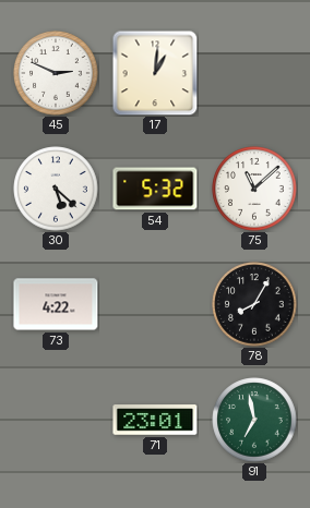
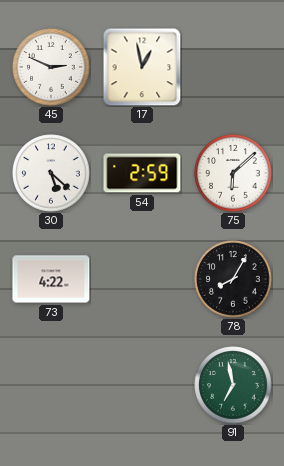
17: 1:01 -> 12:58 (142, 67)
54: 5:32 -> 2:59 (142, 173)
75: 11:08 -> 6:08 (233, 173)
71: 23:01 -> none (155, 420)
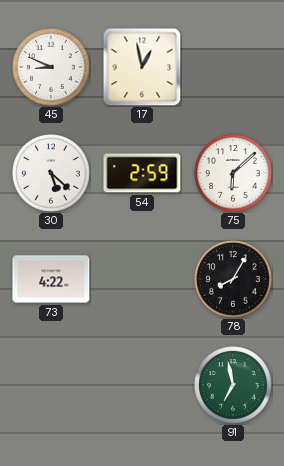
45: 2:49 -> 8:49 (51, 67)
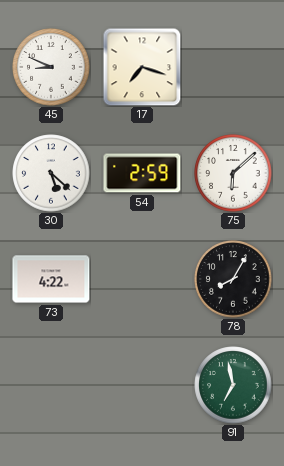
17: 12:58 -> 7:18 (142, 67)
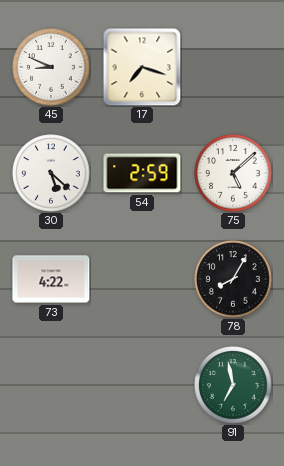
75: 6:08 -> 5:08 (233, 173)
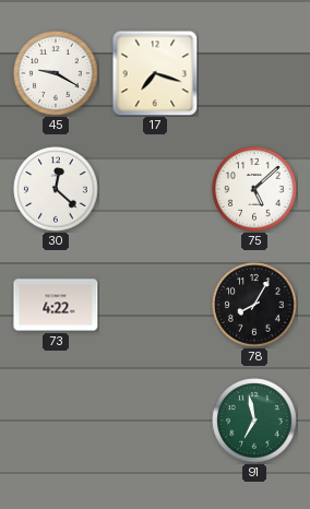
45: 8:49 -> 9:20 (56, 73)
30: 5:22 -> 12:22 (56, 189)
54: 2:59 -> none (142, 173)
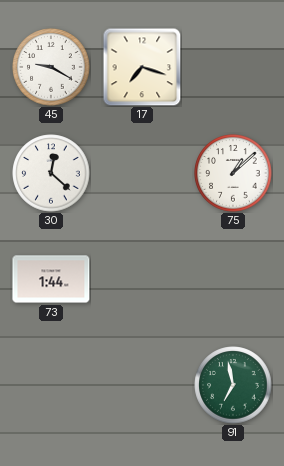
75: 5:08 -> 1:08 (233, 173)
73: 4:22 -> 1:44 (51, 279)
78: 8:05 -> none (254, 305)
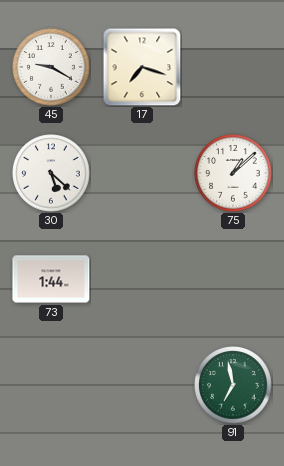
30: 12:22 -> 5:22 (51, 173)
